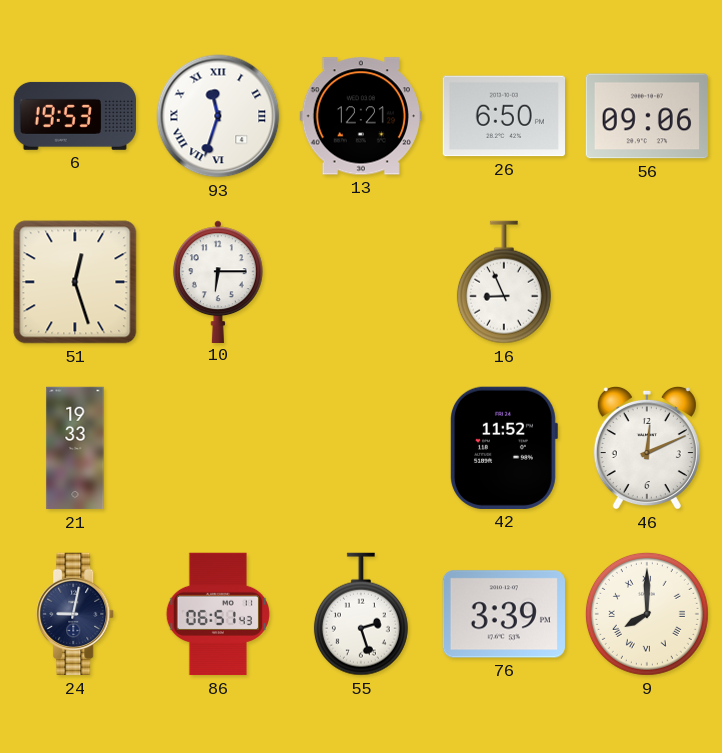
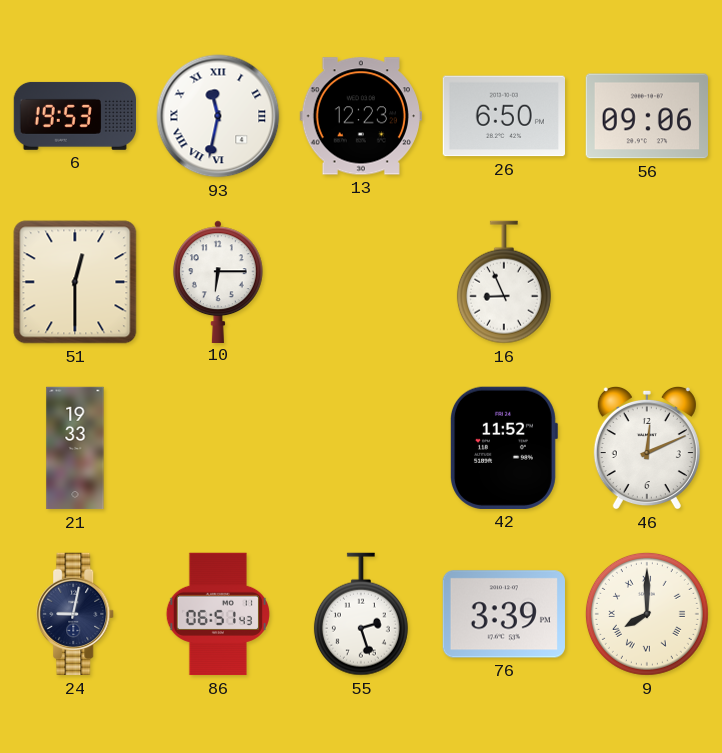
93: 11:33 -> 11:32 (218, 116)
13: 12:21 -> 12:23 (361, 116)
51: 12:27 -> 12:30 (75, 282)
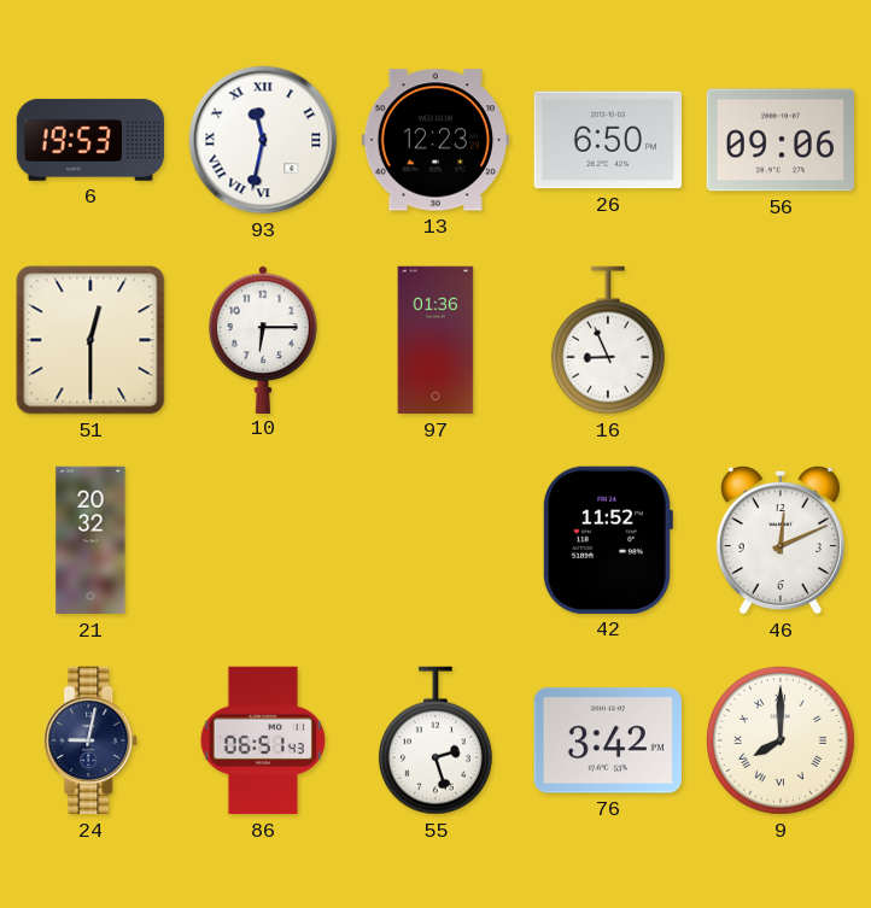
97: none -> 01:36 (435, 340)
21: 19:33 -> 20:32 (90, 540)
76: 3:39 -> 3:42 (608, 740)
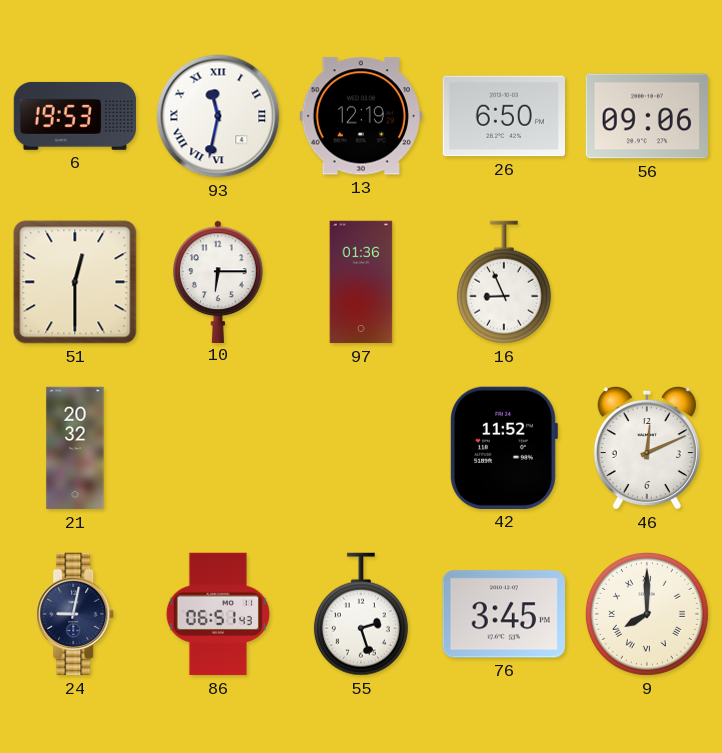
13: 12:23 -> 12:19 (361, 116)
76: 3:42 -> 3:45 (504, 614)
